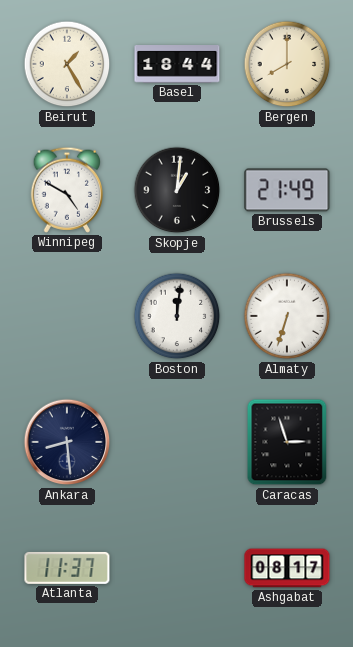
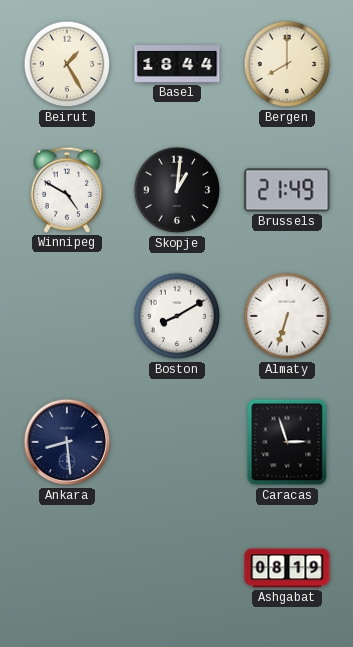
Boston: 12:01 -> 8:10 (177, 316)
Atlanta: 11:37 -> none (67, 568)
Ashgabat: 08:17 -> 08:19 (287, 568)
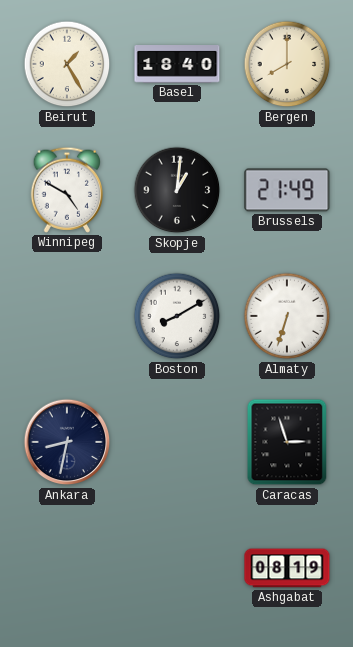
Basel: 18:44 -> 18:40 (177, 65)
Ankara: 8:29 -> 8:32 (67, 442)
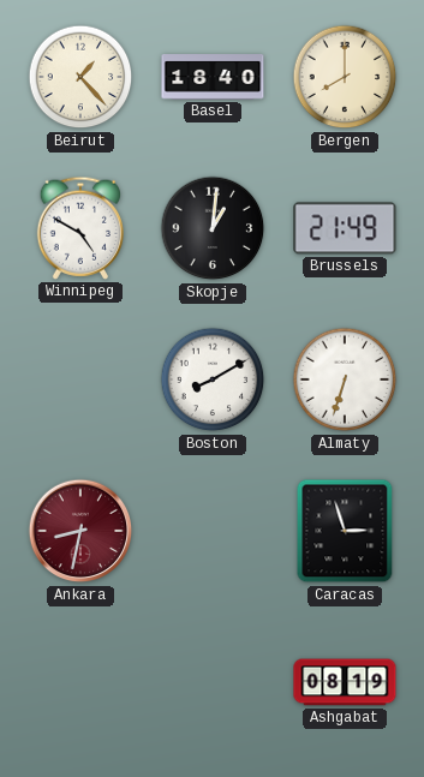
Beirut: 1:25 -> 1:23 (80, 77)
Ankara dial: navy -> burgundy (80, 531)
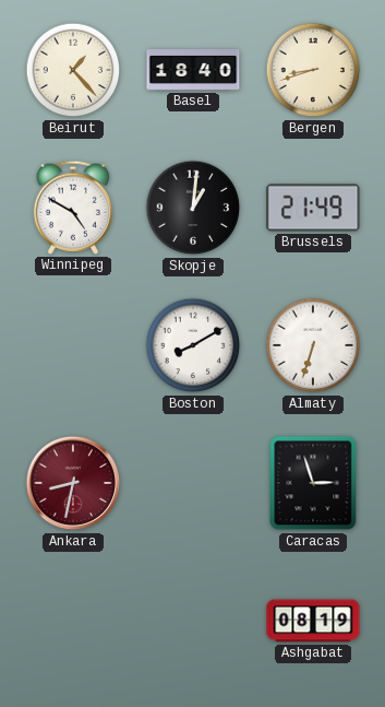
Bergen: 8:00 -> 8:42 (313, 70)
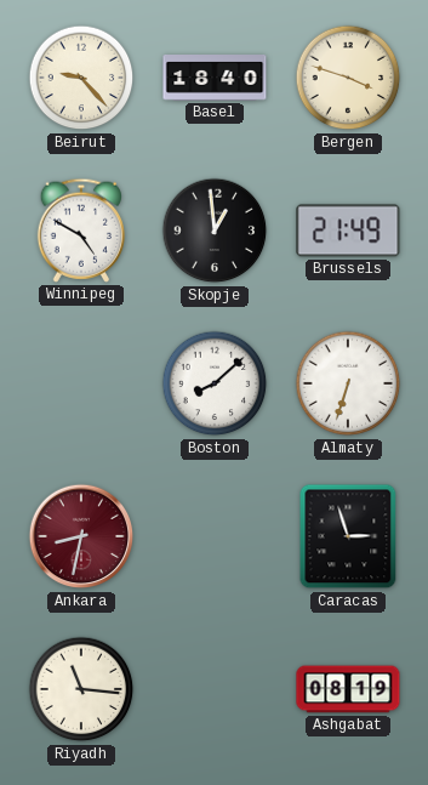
Beirut: 1:23 -> 9:23 (81, 78)
Bergen: 8:42 -> 3:48 (348, 78)
Skopje: 1:01 -> 12:59 (215, 231)
Boston: 8:10 -> 8:08 (215, 383)
Riyadh: none -> 11:16 (81, 689)
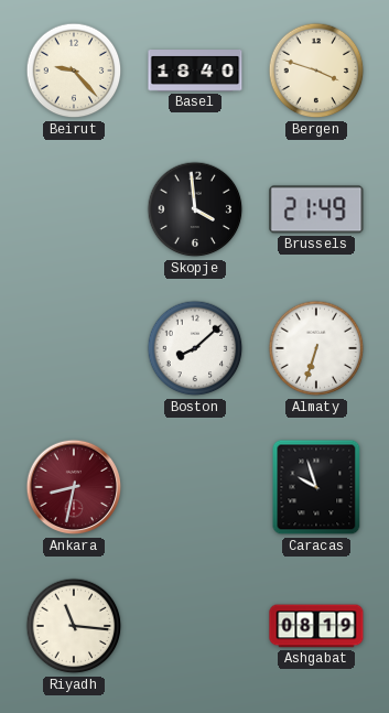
Winnipeg: 4:50 -> none (80, 231)
Skopje: 12:59 -> 3:59 (195, 209)
Caracas: 2:57 -> 9:57 (316, 487)
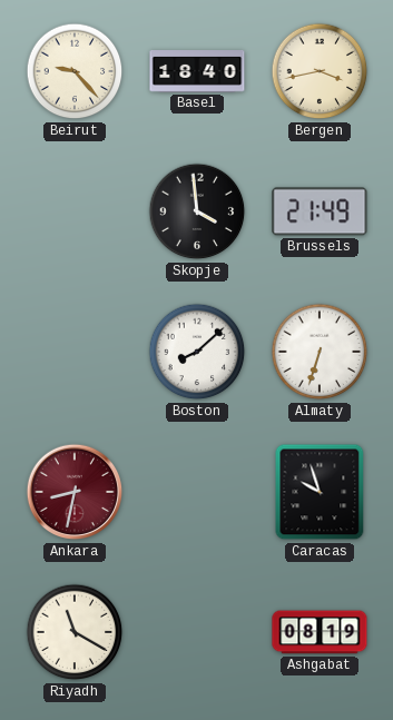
Bergen: 3:48 -> 3:43 (320, 71)
Riyadh: 11:16 -> 11:20 (75, 632)
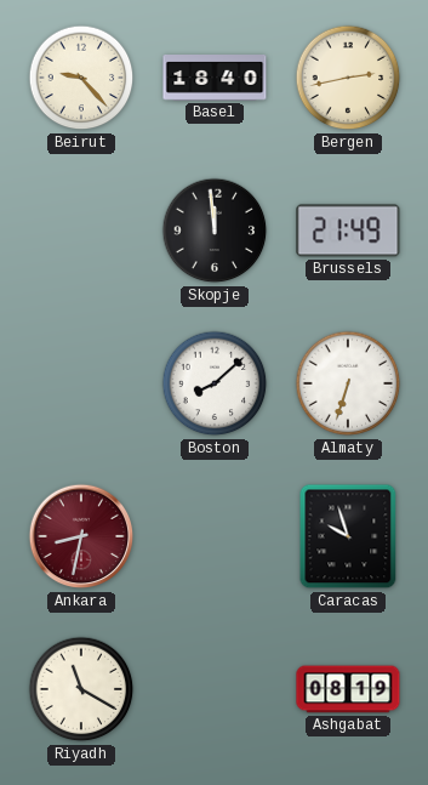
Bergen: 3:43 -> 2:43 (348, 78)
Skopje: 3:59 -> 11:59 (215, 231)
